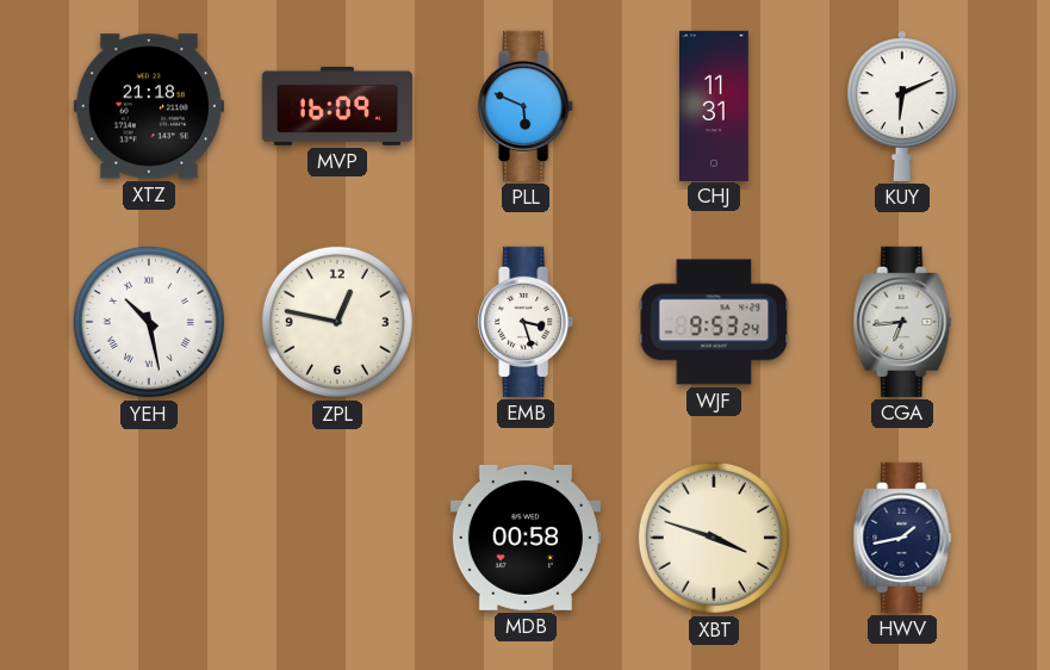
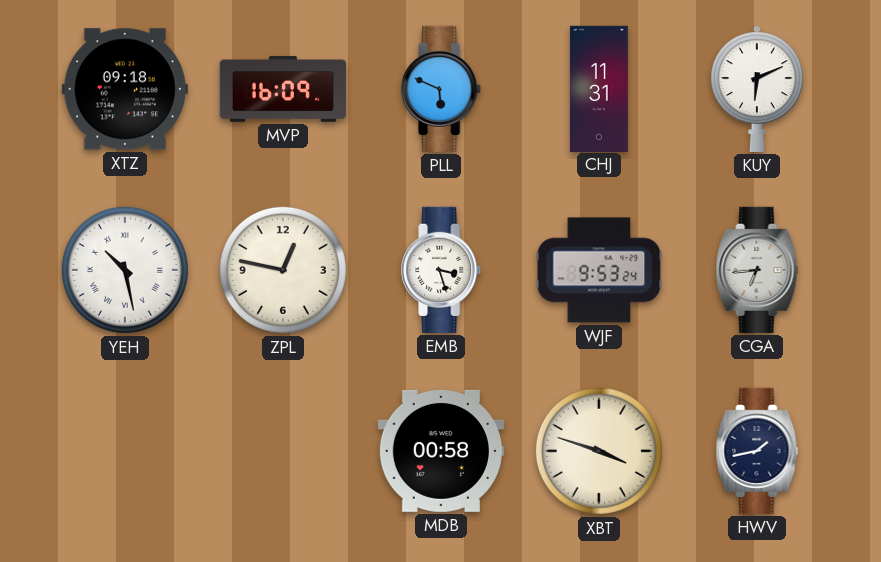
XTZ: 21:18 -> 09:18 (125, 89)
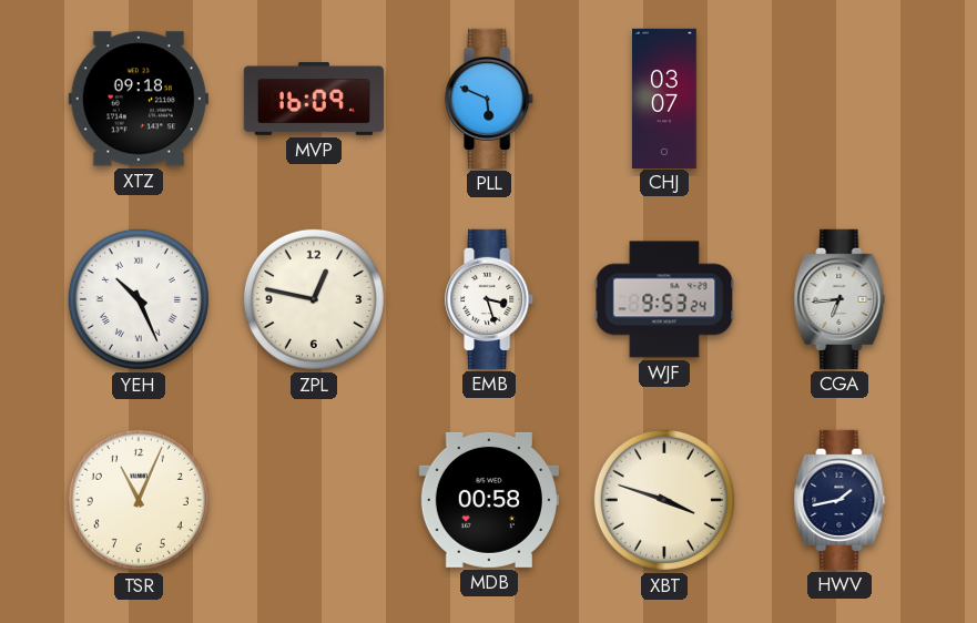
CHJ: 11:31 -> 03:07 (665, 98)
KUY: 6:11 -> none (758, 89)
YEH: 10:28 -> 10:26 (139, 299)
TSR: none -> 11:04 (139, 500)
